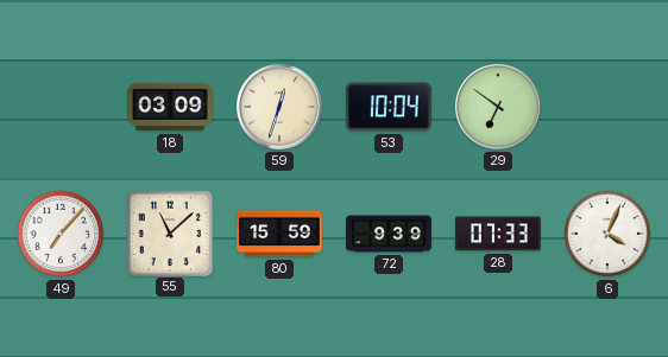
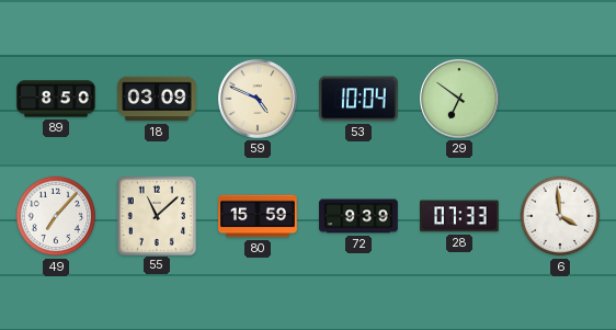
89: none -> 8:50 (56, 99)
59: 12:33 -> 4:49 (258, 99)
6: 4:04 -> 3:59 (560, 216)
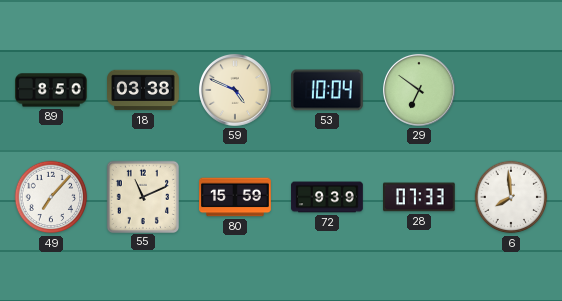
18: 03:09 -> 03:38 (143, 90)
55: 11:08 -> 11:11 (142, 196)
6: 3:59 -> 7:59 (511, 197)
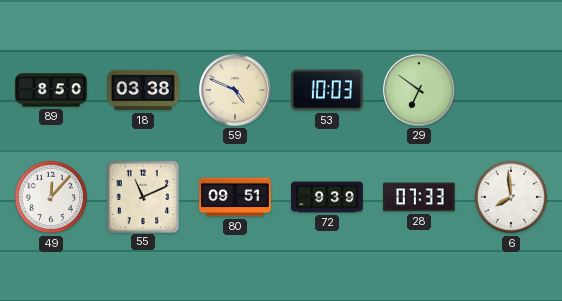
53: 10:04 -> 10:03 (328, 90)
49: 7:07 -> 12:07 (51, 197)
80: 15:59 -> 09:51 (235, 197)
